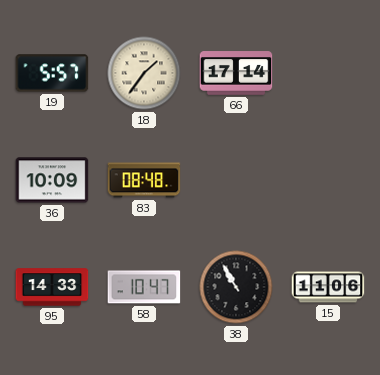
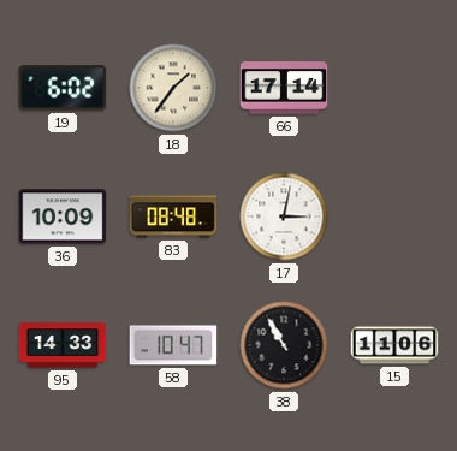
19: 5:57 -> 6:02 (63, 88)
17: none -> 3:02 (284, 216)
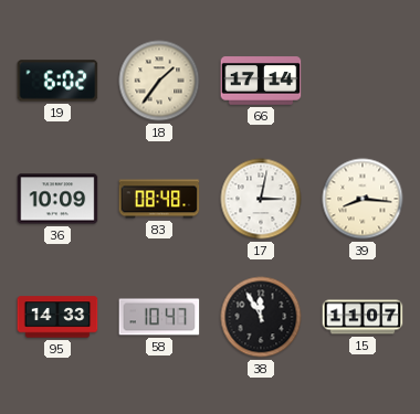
39: none -> 8:16 (363, 199)
38: 10:55 -> 11:55 (261, 317)
15: 11:06 -> 11:07 (363, 317)
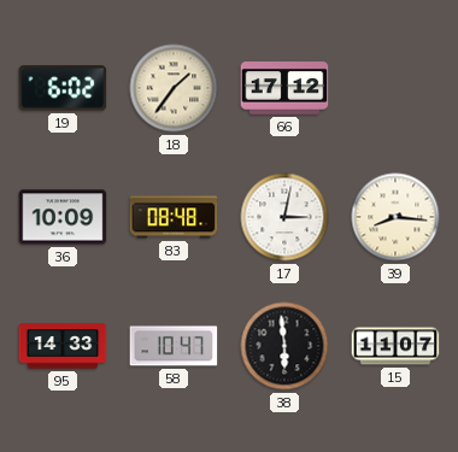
66: 17:14 -> 17:12 (284, 88)
38: 11:55 -> 5:59 (284, 346)
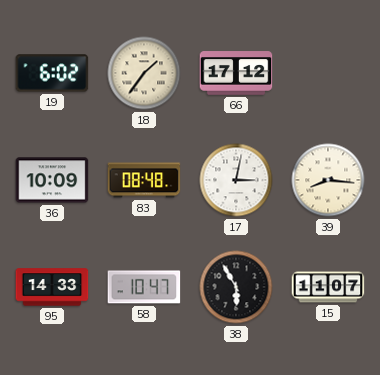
38: 5:59 -> 5:55 (236, 287)
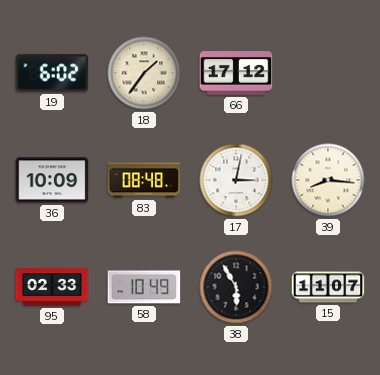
95: 14:33 -> 02:33 (52, 287)
58: 10:47 -> 10:49 (144, 287)
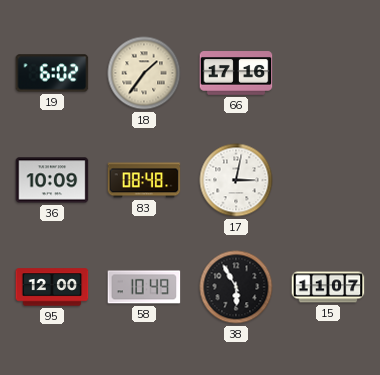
66: 17:12 -> 17:16 (236, 73)
39: 8:16 -> none (328, 180)
95: 02:33 -> 12:00 (52, 287)
